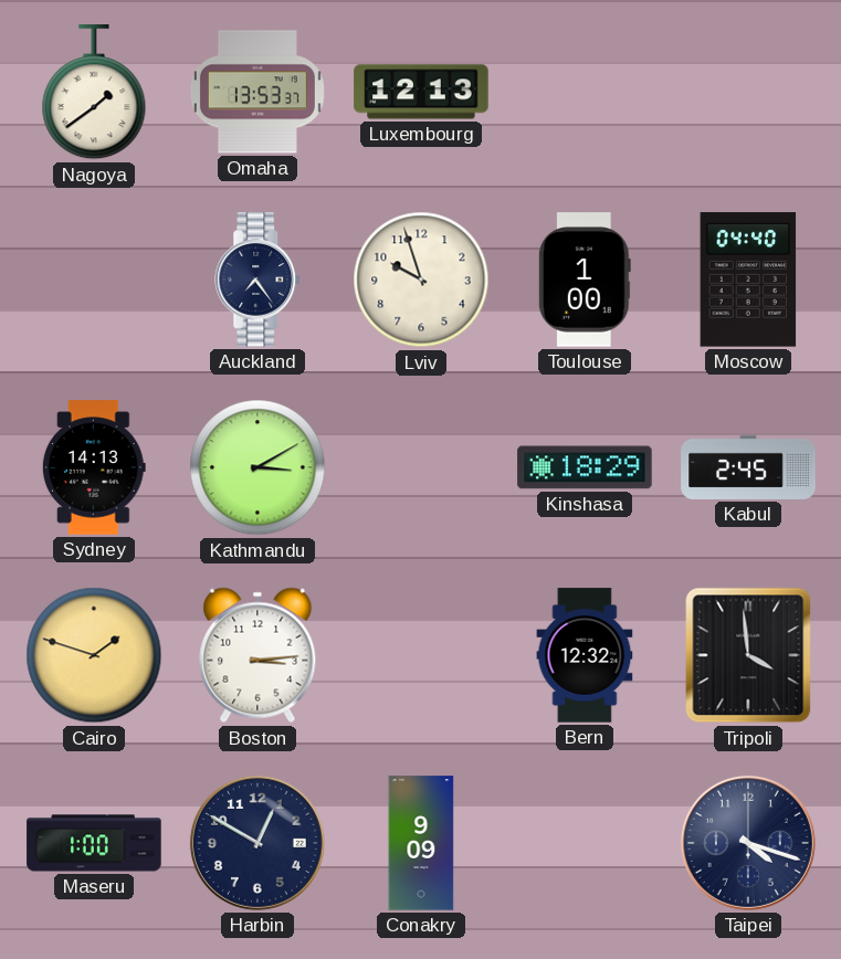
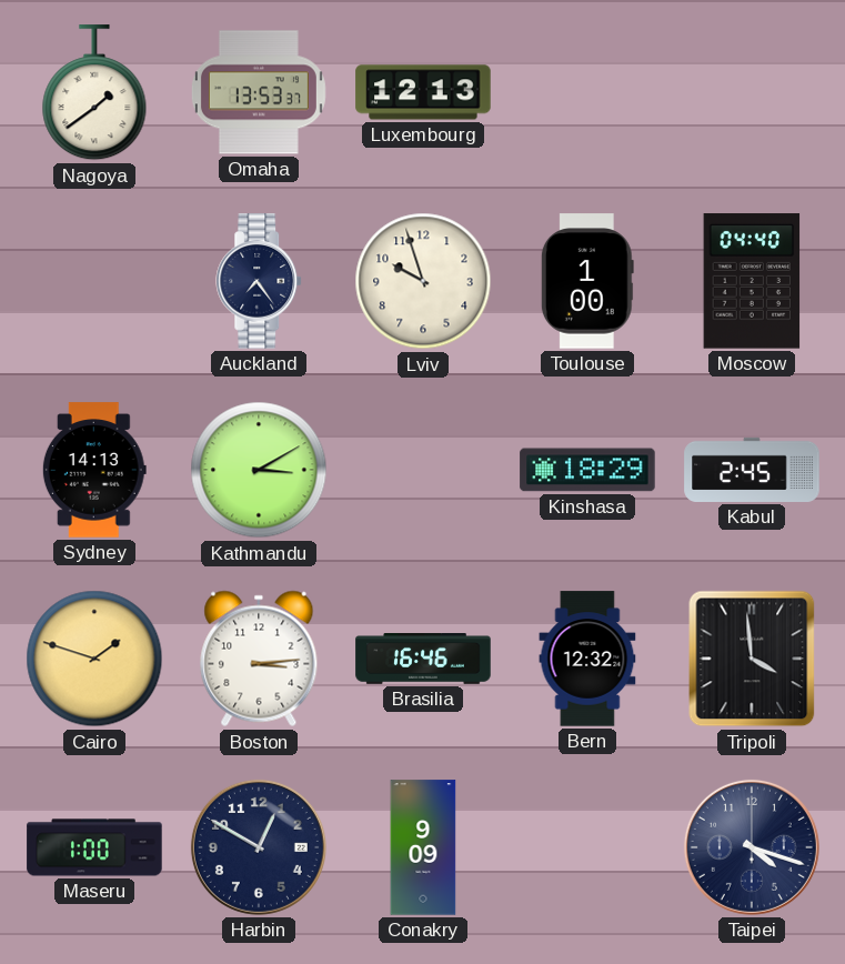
Brasilia: none -> 16:46 (423, 659)
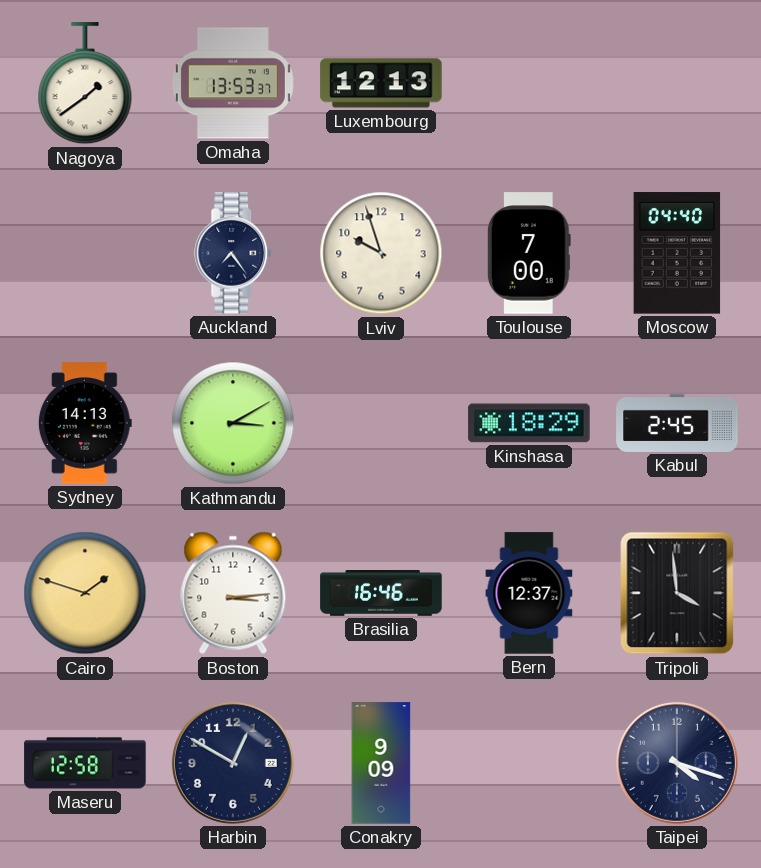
Toulouse: 1:00 -> 7:00 (529, 253)
Bern: 12:32 -> 12:37 (529, 593)
Maseru: 1:00 -> 12:58 (85, 763)
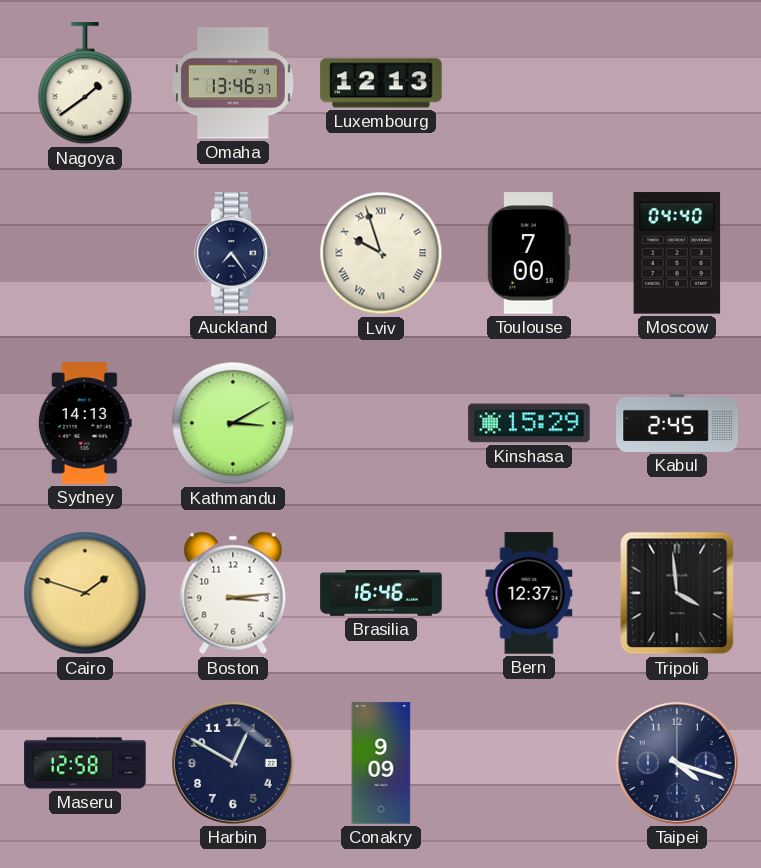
Omaha: 13:53 -> 13:46 (233, 83)
Lviv numerals: Arabic -> Roman (381, 253)
Kinshasa: 18:29 -> 15:29 (529, 423)
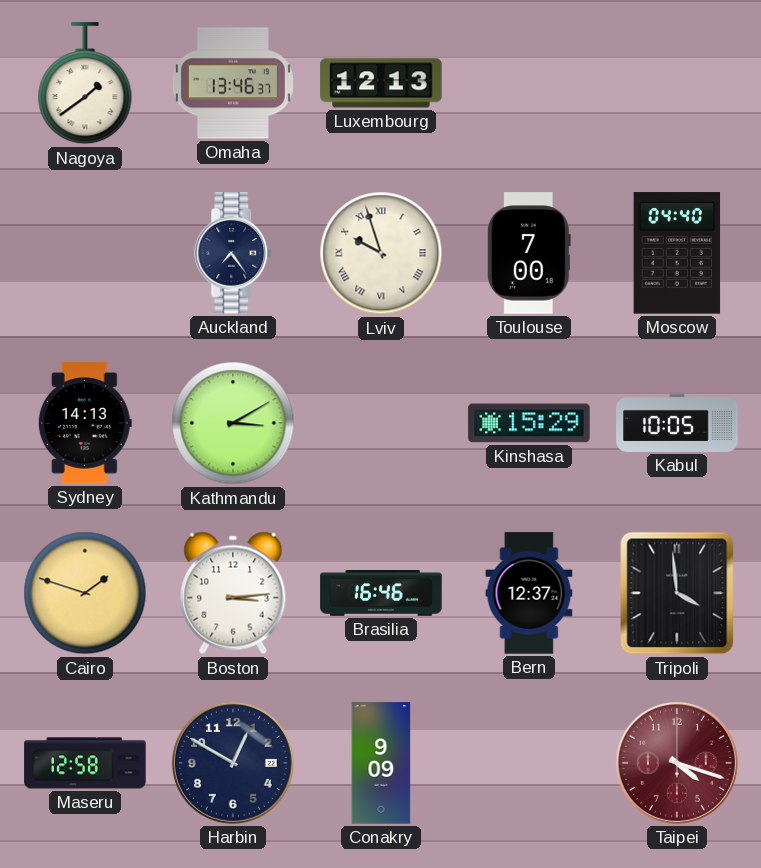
Kabul: 2:45 -> 10:05 (677, 423)
Taipei dial: navy -> burgundy (677, 763)
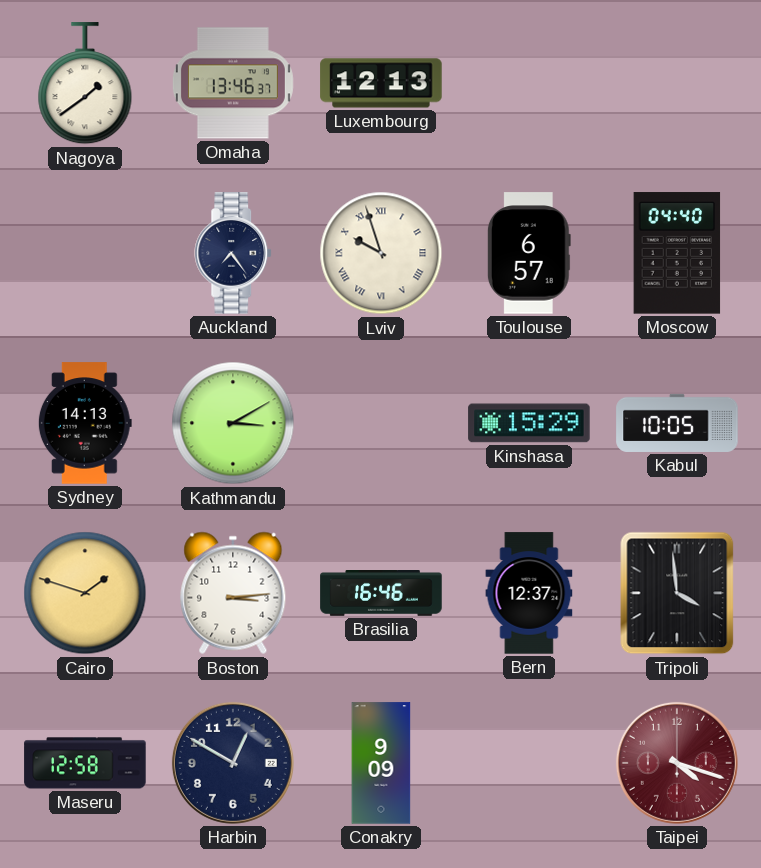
Toulouse: 7:00 -> 6:57 (529, 253)
